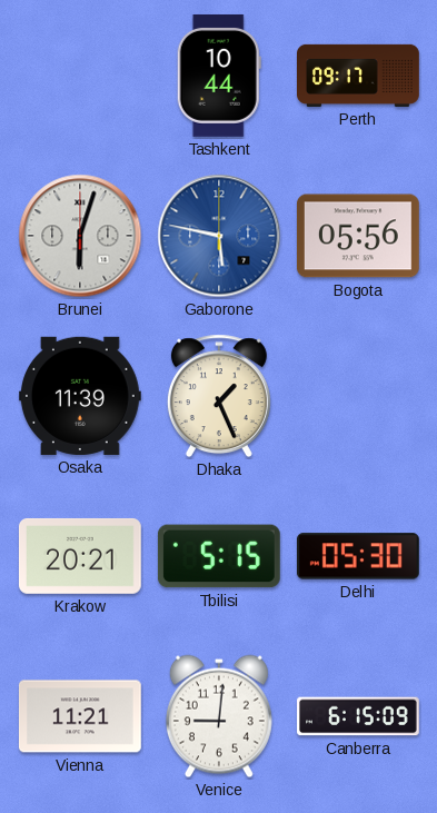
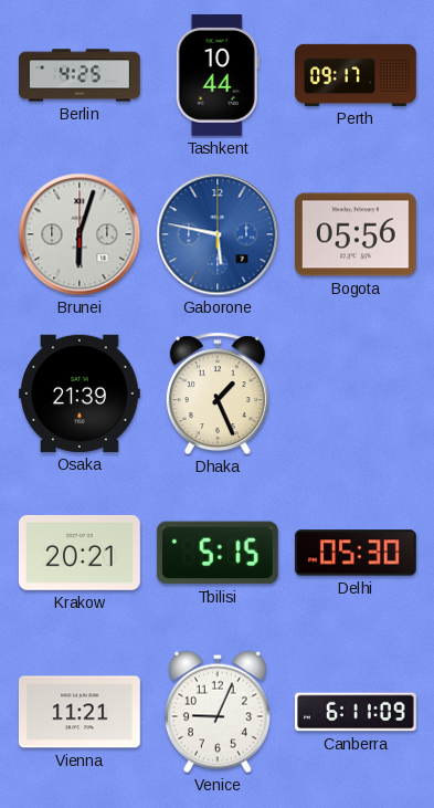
Berlin: none -> 4:25 (81, 75)
Osaka: 11:39 -> 21:39 (80, 393)
Venice: 9:01 -> 9:04 (218, 712)
Canberra: 6:15 -> 6:11 (357, 712)
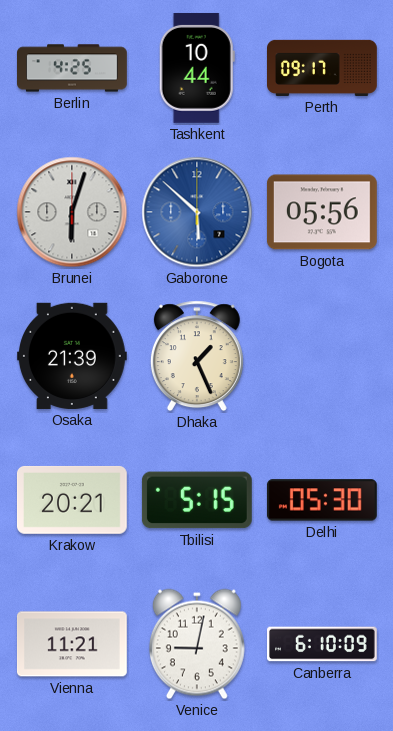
Gaborone: 5:47 -> 5:52 (197, 212)
Venice: 9:04 -> 9:02 (197, 644)
Canberra: 6:11 -> 6:10 (323, 644)
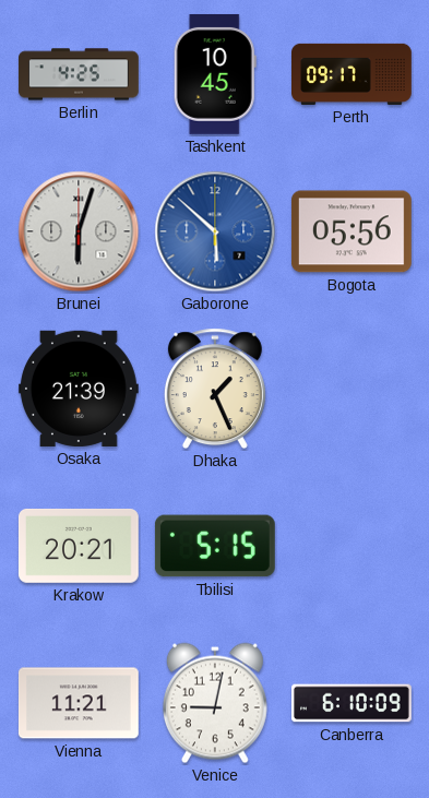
Tashkent: 10:44 -> 10:45 (215, 74)
Delhi: 05:30 -> none (322, 500)
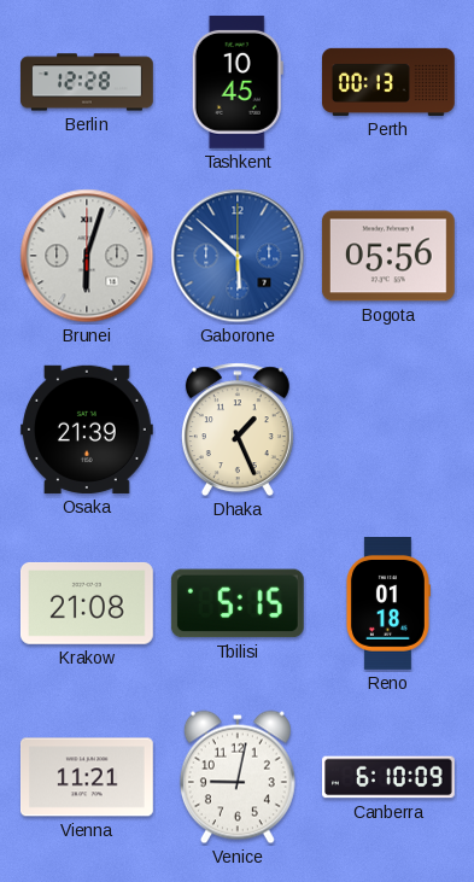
Berlin: 4:25 -> 12:28 (88, 82)
Perth: 09:17 -> 00:13 (390, 82)
Krakow: 20:21 -> 21:08 (87, 603)
Reno: none -> 01:18 (387, 604)
